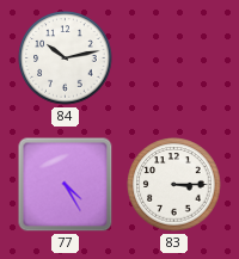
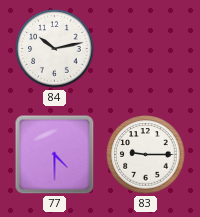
77: 4:25 -> 4:30 (55, 155)
83: 3:15 -> 9:15 (146, 155)
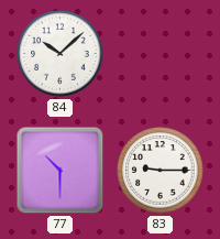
84: 10:13 -> 10:08 (61, 54)
77: 4:30 -> 10:30 (61, 171)
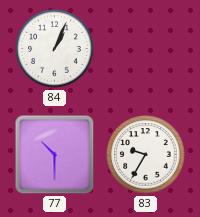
84: 10:08 -> 1:04 (55, 49)
83: 9:15 -> 9:35 (146, 155)
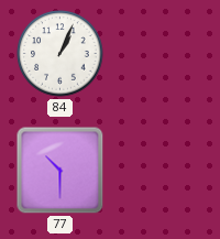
83: 9:35 -> none (146, 155)
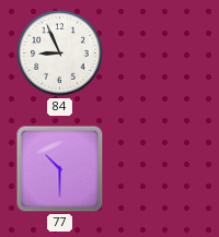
84: 1:04 -> 8:56 (60, 54)
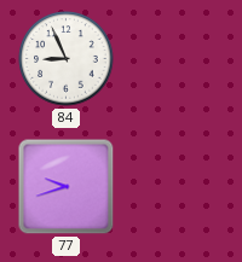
77: 10:30 -> 9:42 (67, 187)
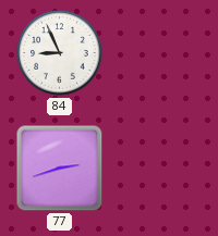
77: 9:42 -> 2:42 (60, 169)
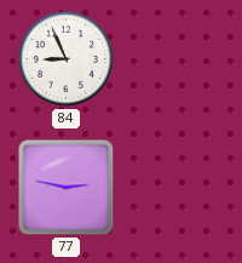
77: 2:42 -> 2:47 (67, 188)
